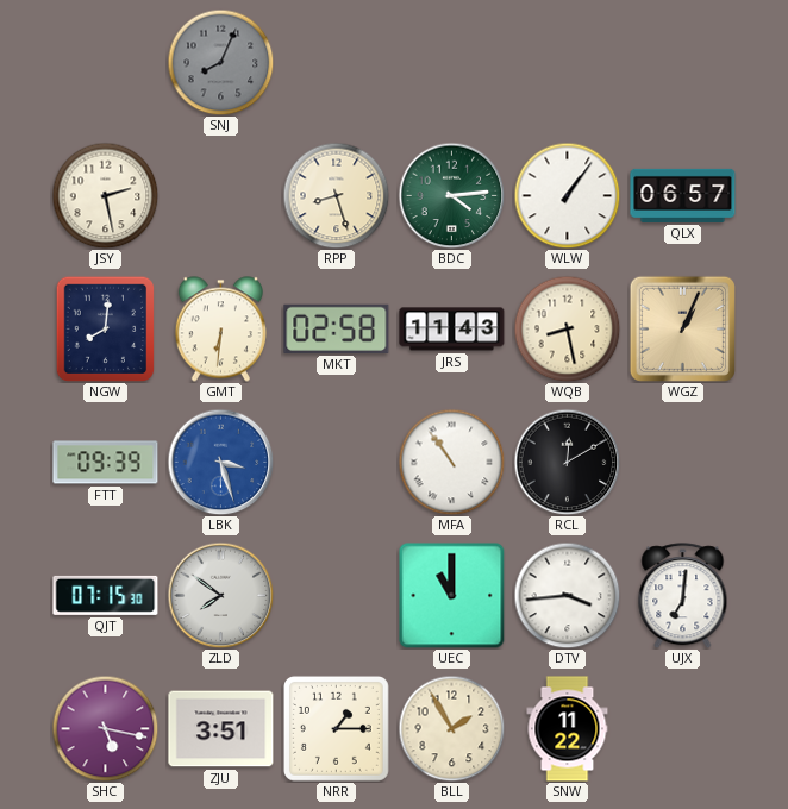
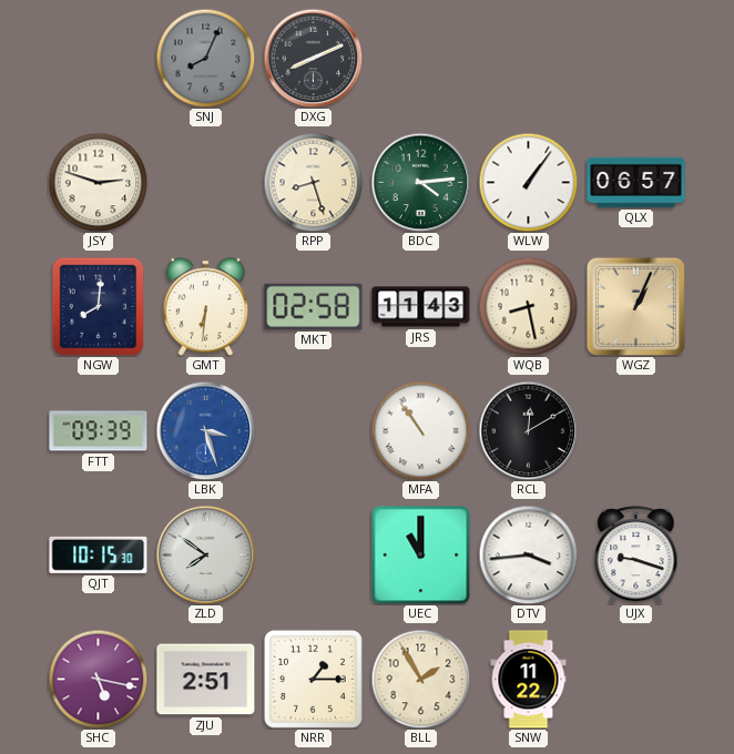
DXG: none -> 8:11 (313, 58)
JSY: 2:28 -> 2:48 (98, 182)
QJT: 07:15 -> 10:15 (99, 554)
UJX: 7:01 -> 9:18 (636, 556)
ZJU: 3:51 -> 2:51 (206, 680)
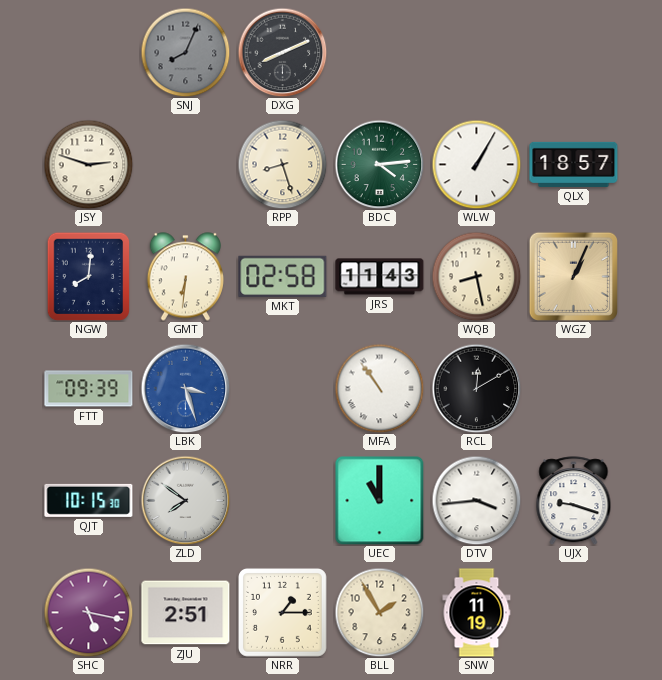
WLW: 1:06 -> 1:05 (476, 164)
QLX: 06:57 -> 18:57 (574, 164)
SNW: 11:22 -> 11:19 (477, 613)
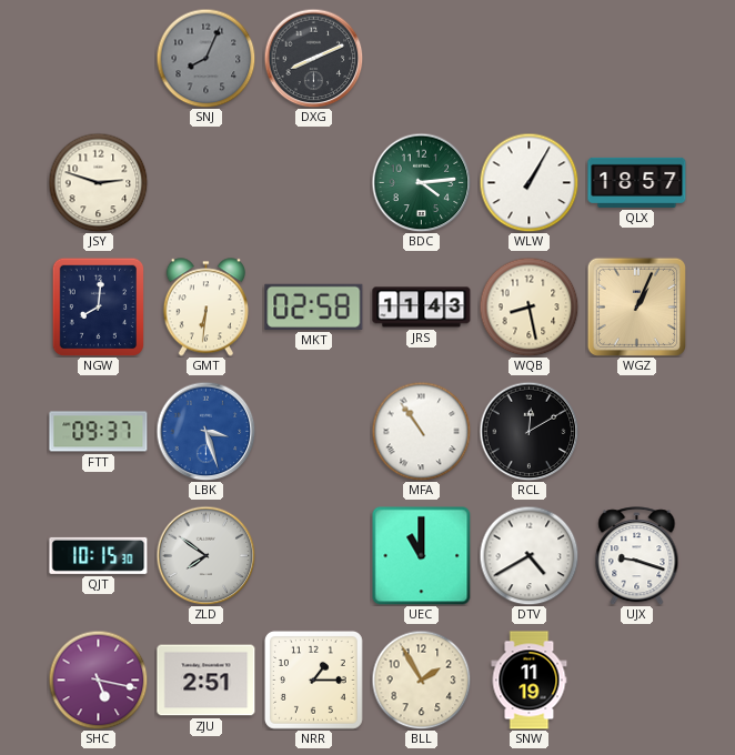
RPP: 8:27 -> none (282, 164)
FTT: 09:39 -> 09:37 (99, 432)
DTV: 3:44 -> 4:40 (528, 555)
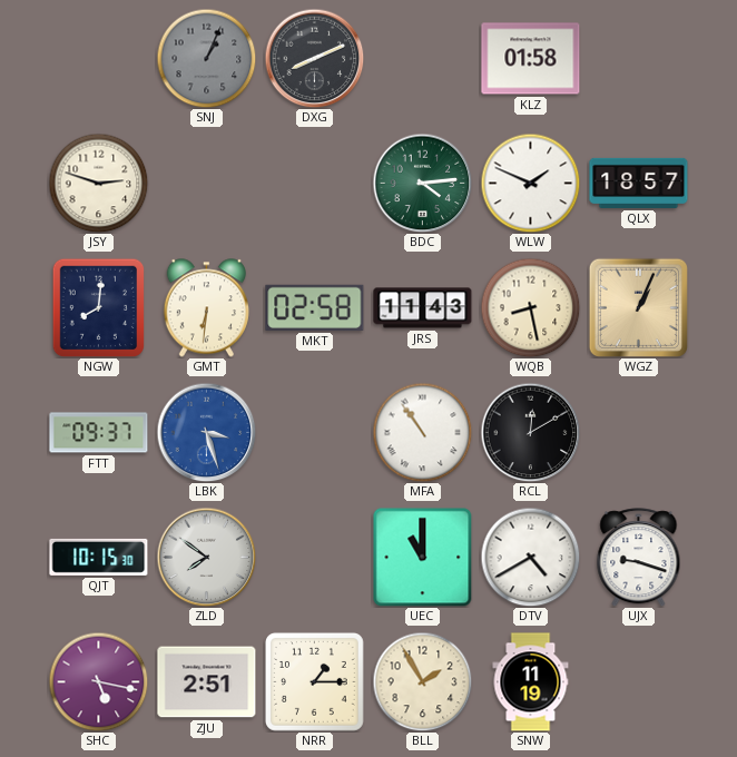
SNJ: 8:04 -> 1:04 (206, 58)
KLZ: none -> 01:58 (531, 59)
WLW: 1:05 -> 1:49 (530, 183)
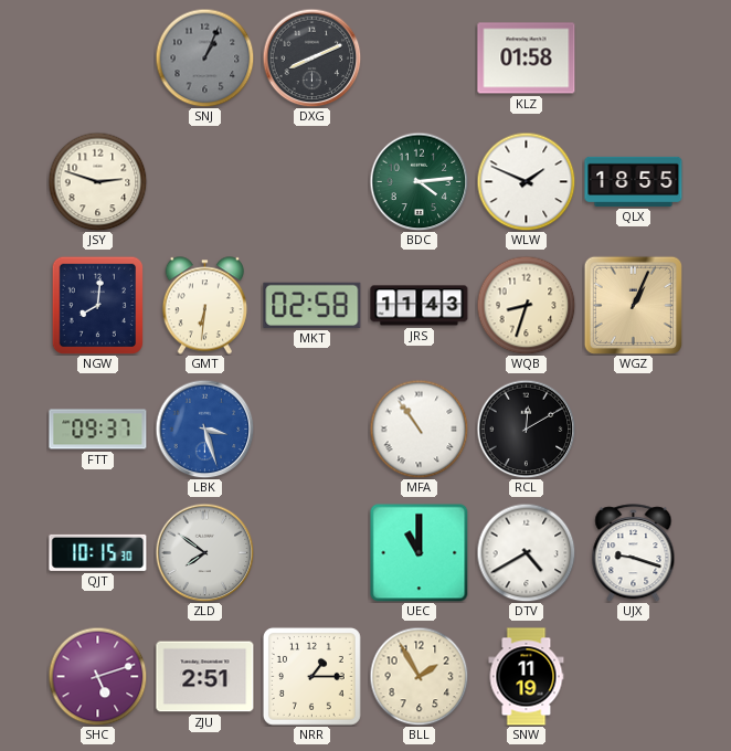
QLX: 18:57 -> 18:55 (634, 181)
WQB: 8:28 -> 8:33 (526, 305)
SHC: 5:17 -> 5:12 (97, 676)
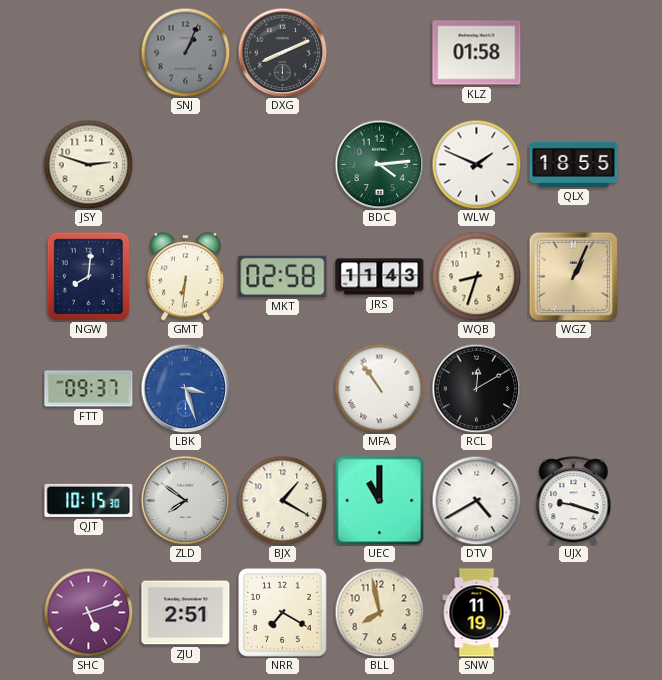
BJX: none -> 1:20 (282, 500)
NRR: 1:15 -> 7:20 (282, 612)
BLL: 1:55 -> 7:58 (379, 612)
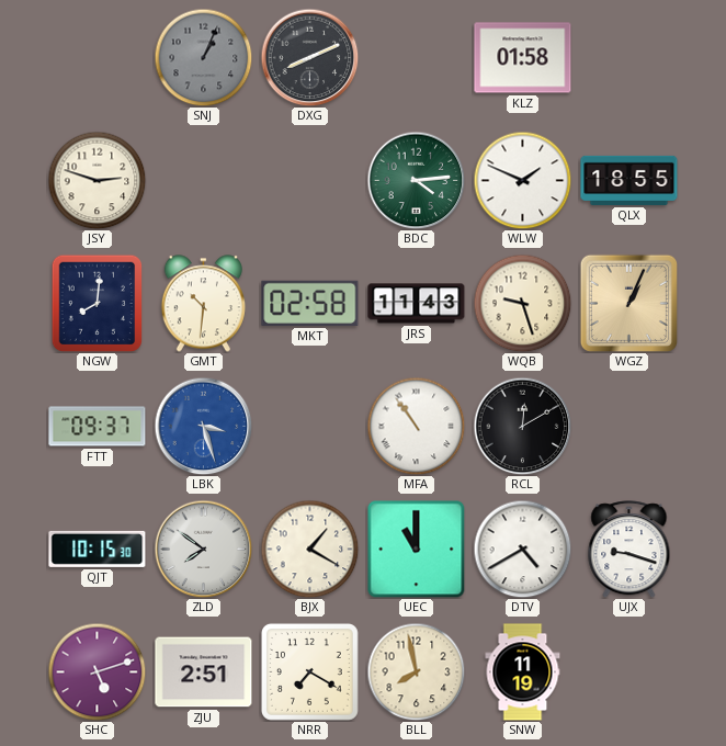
GMT: 6:31 -> 10:31 (203, 304)
WQB: 8:33 -> 9:27 (522, 303)
